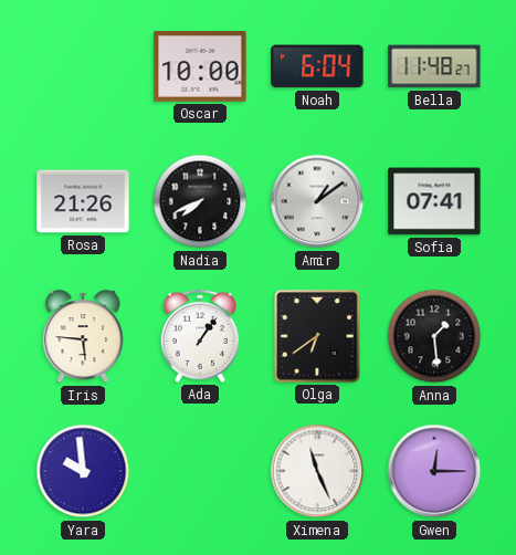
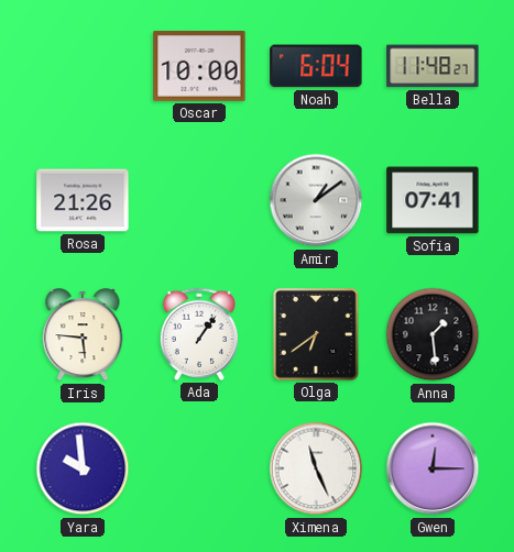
Nadia: 7:41 -> none (200, 201)
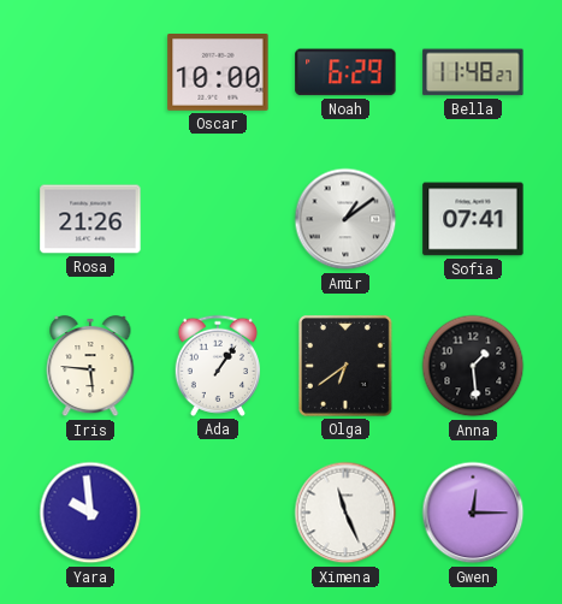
Noah: 6:04 -> 6:29 (345, 72)
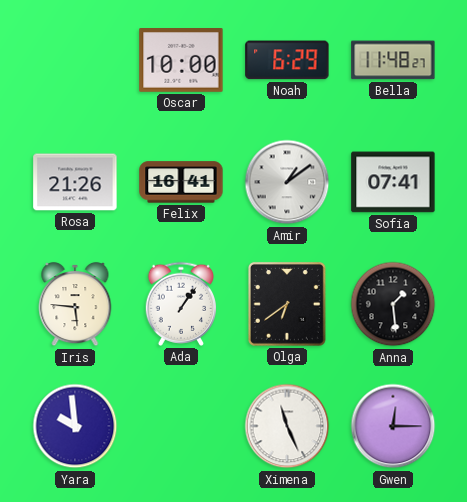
Felix: none -> 16:41 (181, 182)
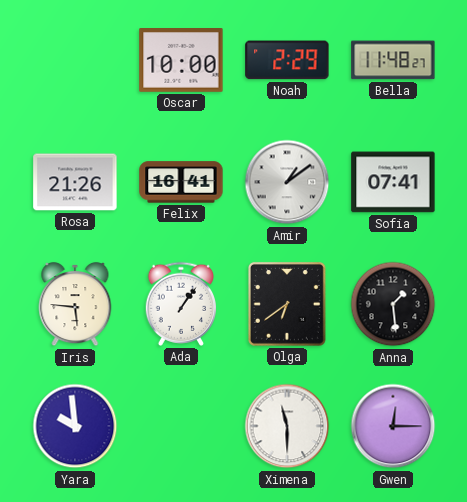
Noah: 6:29 -> 2:29 (287, 60)
Ximena: 11:26 -> 11:30 (287, 426)
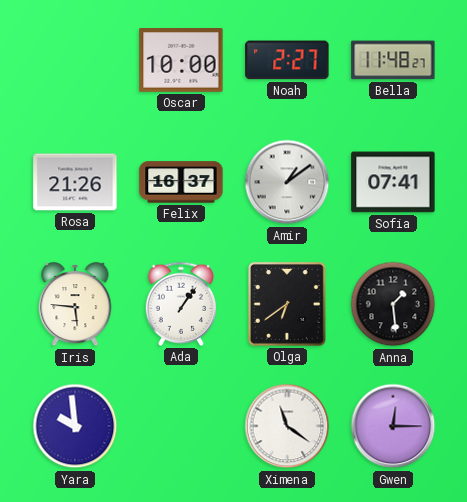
Noah: 2:29 -> 2:27 (287, 60)
Felix: 16:41 -> 16:37 (181, 182)
Ximena: 11:30 -> 11:21 (287, 426)
